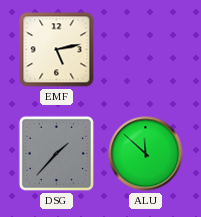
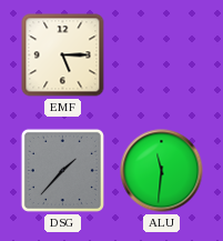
EMF: 5:13 -> 5:15 (63, 56)
ALU: 11:52 -> 11:31 (162, 171)
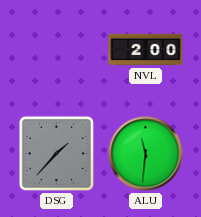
EMF: 5:15 -> none (63, 56)
NVL: none -> 2:00 (146, 50)
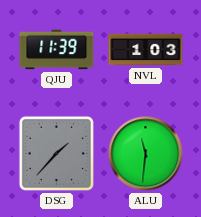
QJU: none -> 11:39 (57, 50)
NVL: 2:00 -> 1:03 (146, 50)
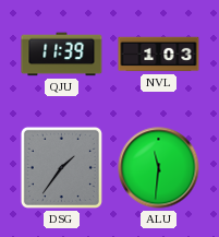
DSG: 1:37 -> 1:36 (61, 167)
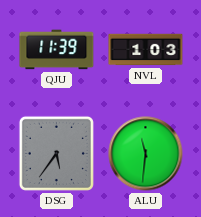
DSG: 1:36 -> 5:36 (56, 153)
